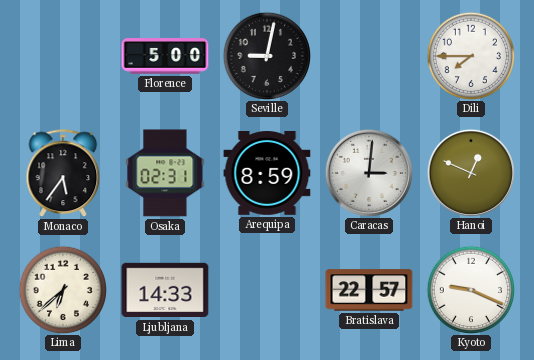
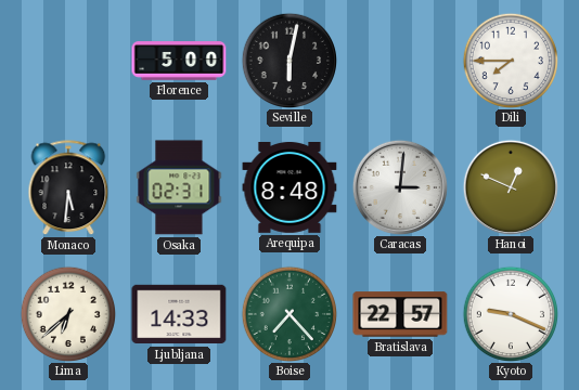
Seville: 9:02 -> 6:02 (288, 60)
Monaco: 5:36 -> 5:31 (68, 188)
Arequipa: 8:59 -> 8:48 (289, 188)
Boise: none -> 7:23 (288, 313)
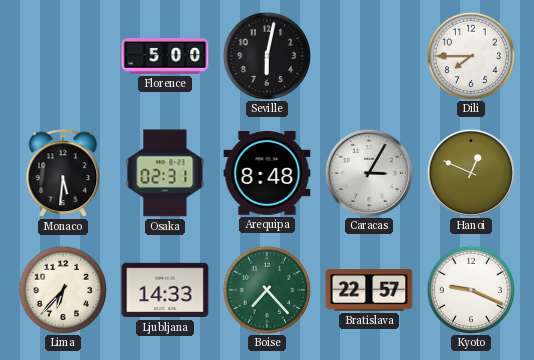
Caracas: 3:01 -> 3:05 (368, 172)
Lima: 6:38 -> 6:37 (62, 289)
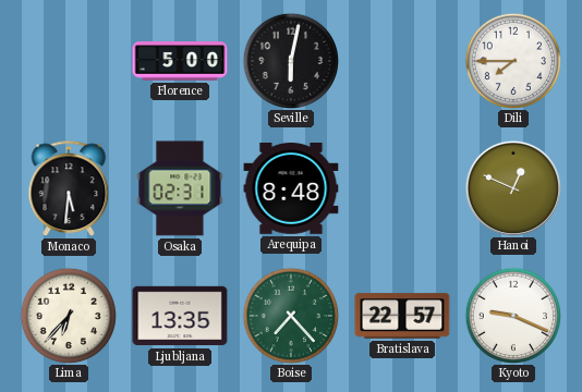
Caracas: 3:05 -> none (368, 172)
Ljubljana: 14:33 -> 13:35 (180, 316)
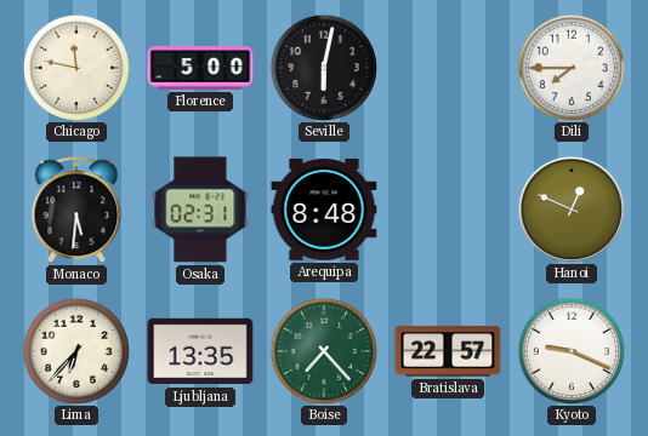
Chicago: none -> 11:47 (75, 67)
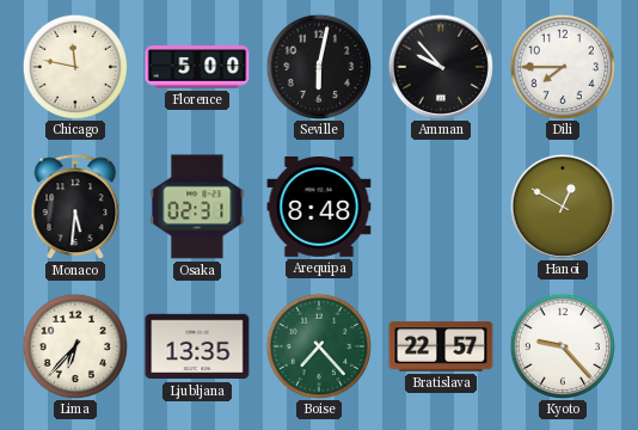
Amman: none -> 9:53 (440, 66)
Hanoi: 12:49 -> 12:50 (562, 205)
Kyoto: 9:19 -> 9:23 (562, 345)
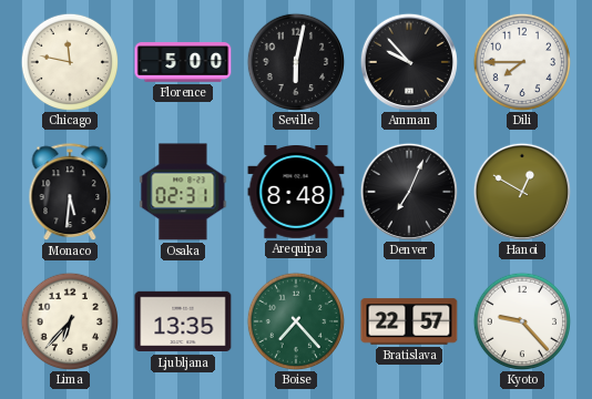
Denver: none -> 7:04 (408, 191)
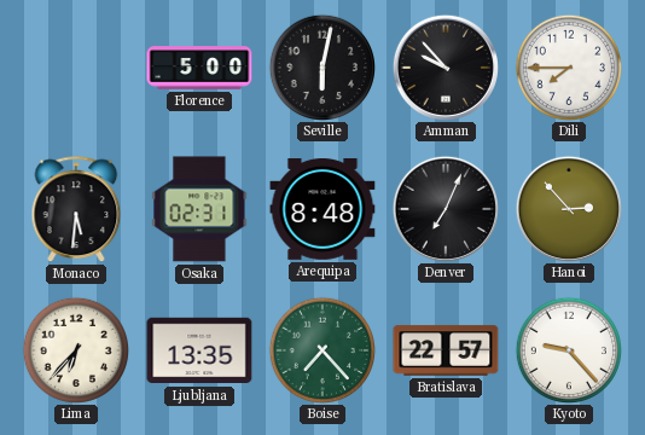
Chicago: 11:47 -> none (69, 61)
Hanoi: 12:50 -> 2:53 (568, 208)
